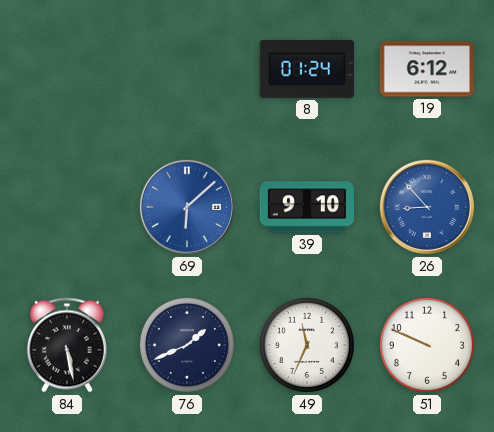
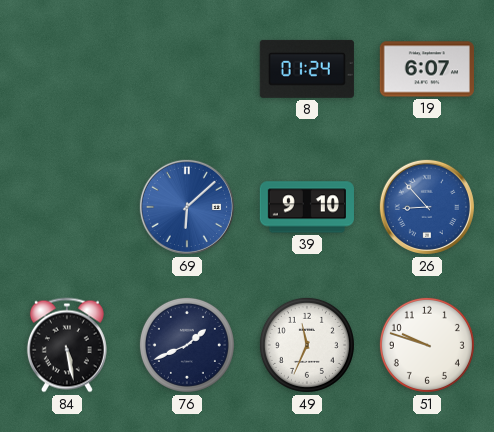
19: 6:12 -> 6:07 (427, 69)
51: 9:49 -> 9:48 (427, 345)
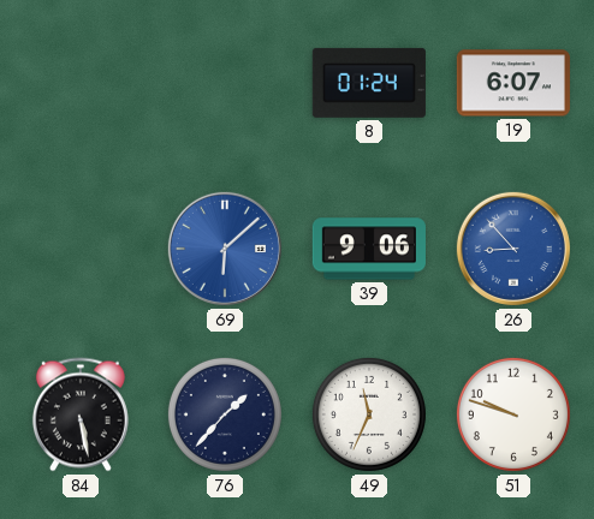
39: 9:10 -> 9:06 (369, 249)
76: 1:41 -> 1:37 (225, 414)
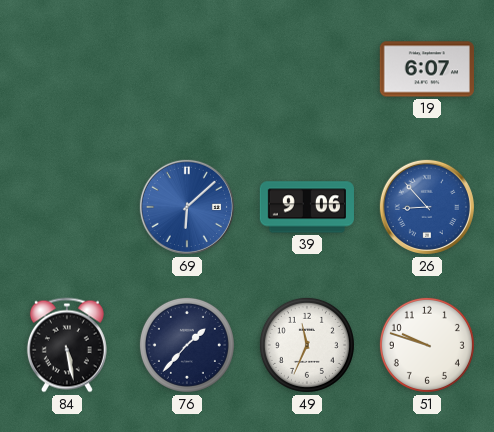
8: 01:24 -> none (369, 83)
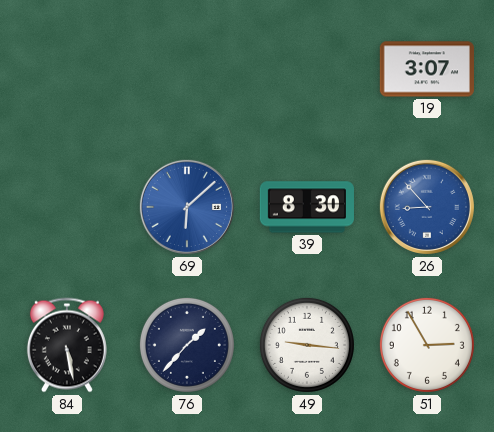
19: 6:07 -> 3:07 (427, 69)
39: 9:06 -> 8:30 (307, 207)
49: 11:34 -> 9:16 (307, 345)
51: 9:48 -> 2:55 (427, 345)
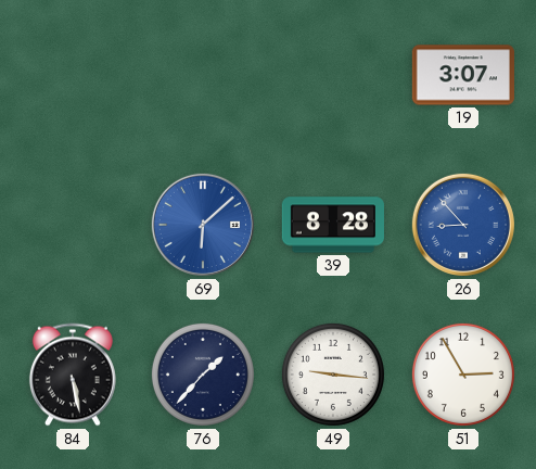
39: 8:30 -> 8:28 (333, 225)
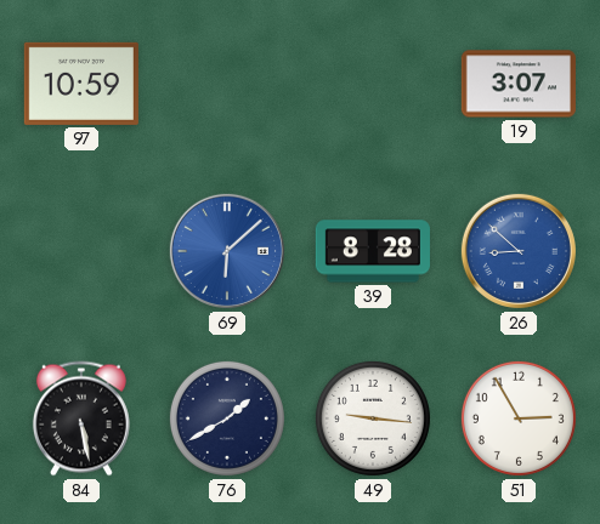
97: none -> 10:59 (81, 84)
26: 8:53 -> 8:52 (519, 251)
76: 1:37 -> 1:40 (227, 418)
